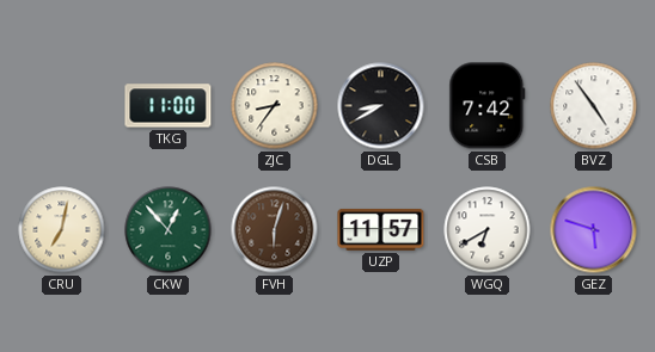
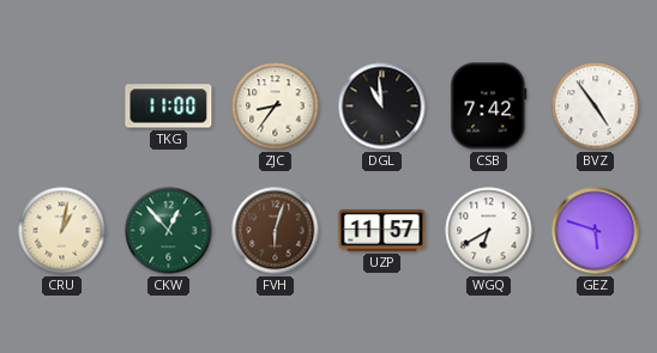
DGL: 8:40 -> 10:59 (382, 106)
CRU: 7:02 -> 1:02 (62, 231)
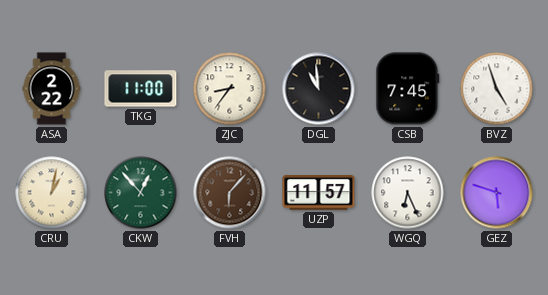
ASA: none -> 2:22 (52, 89)
CSB: 7:42 -> 7:45 (408, 89)
BVZ: 4:54 -> 4:57 (497, 89)
FVH: 6:03 -> 6:07 (230, 193)
WGQ: 6:40 -> 6:26 (408, 193)
